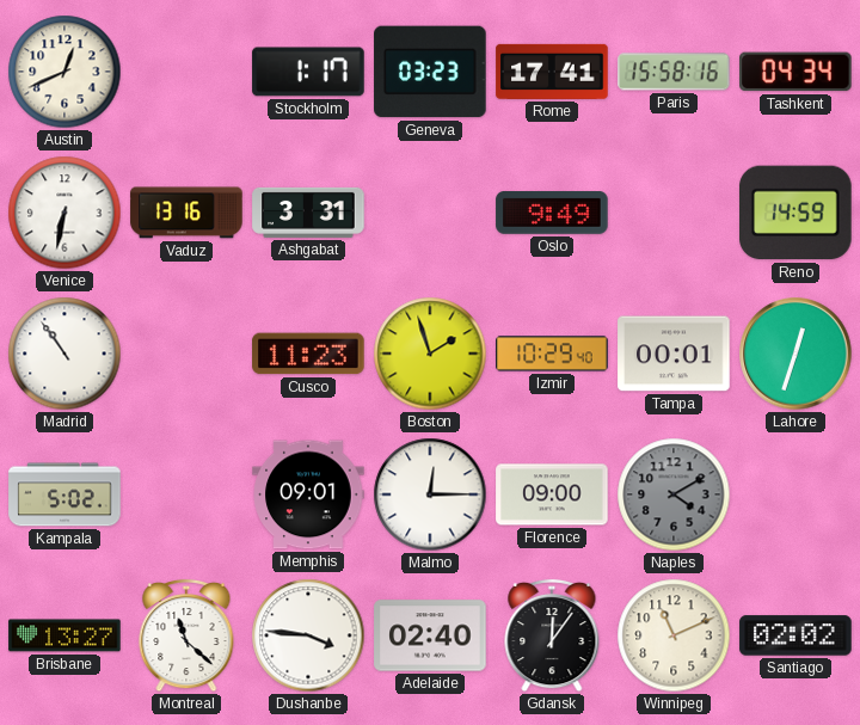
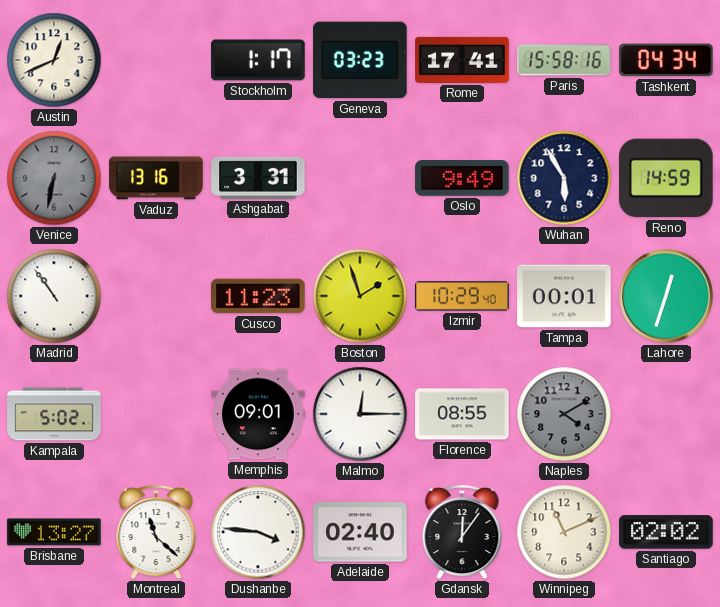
Venice dial: white -> grey (54, 178)
Wuhan: none -> 5:55 (564, 178)
Florence: 09:00 -> 08:55 (462, 414)
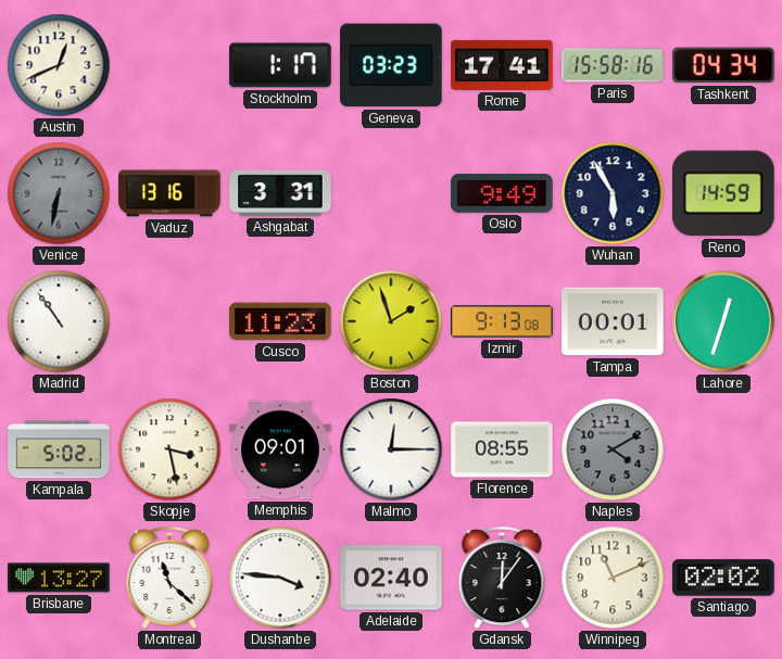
Izmir: 10:29 -> 9:13 (502, 321)
Skopje: none -> 3:28 (169, 449)
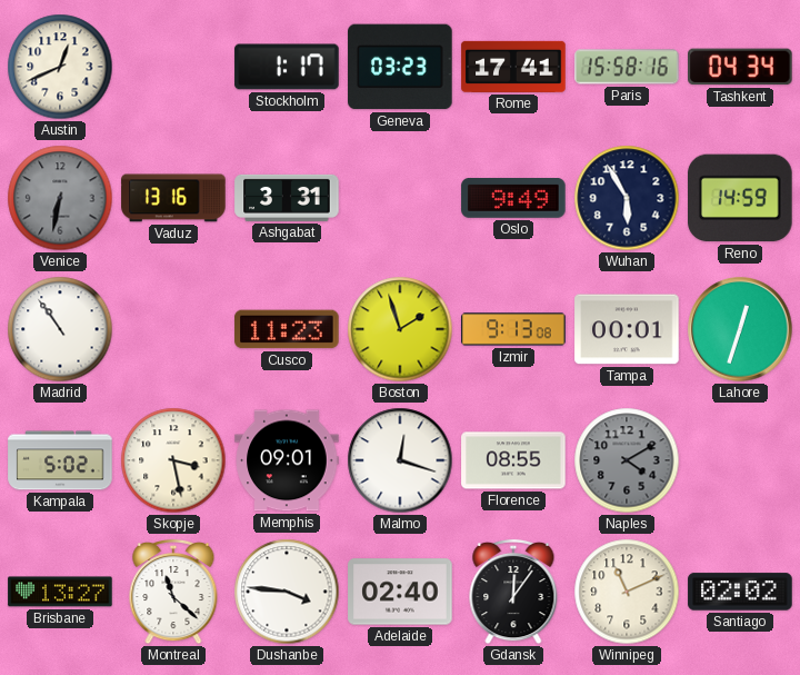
Malmo: 12:15 -> 12:18 (400, 460)
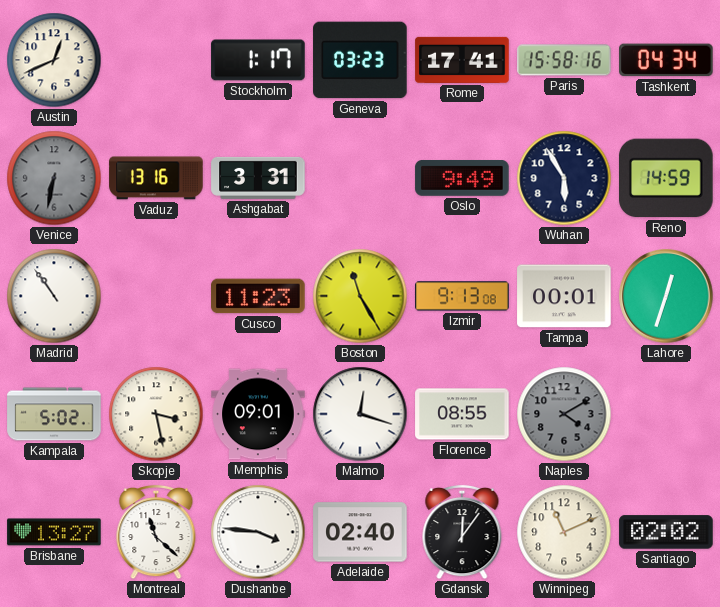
Boston: 1:57 -> 11:25 (360, 296)
